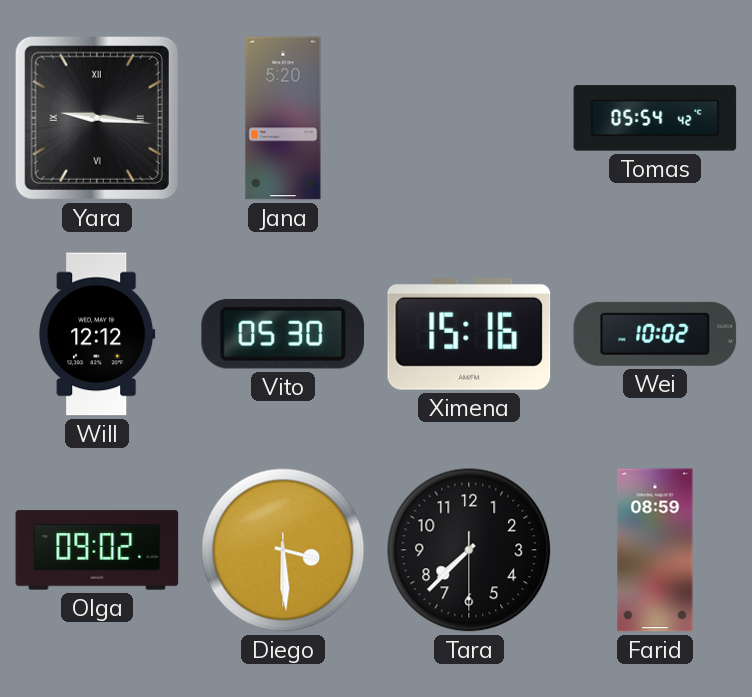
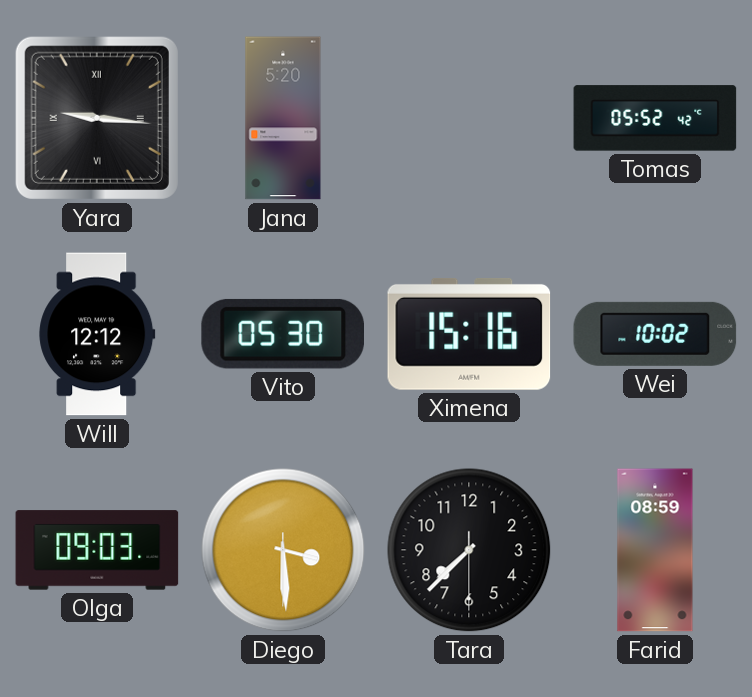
Tomas: 05:54 -> 05:52 (655, 118)
Olga: 09:02 -> 09:03 (97, 550)
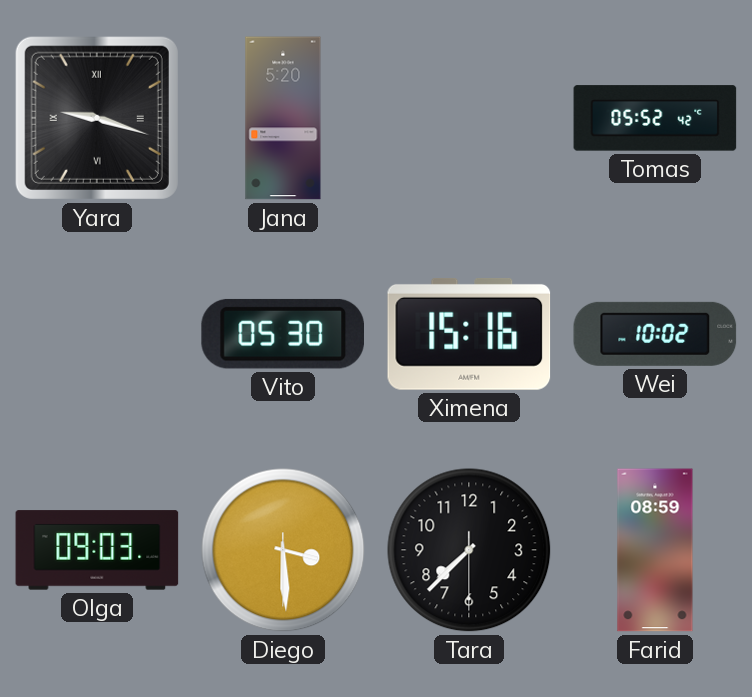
Yara: 9:16 -> 9:18 (97, 118)
Will: 12:12 -> none (97, 334)
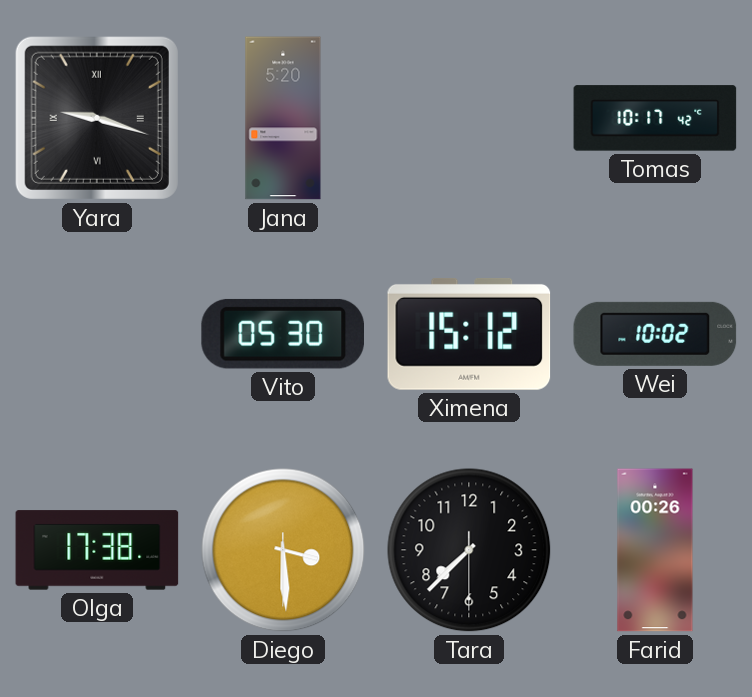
Tomas: 05:52 -> 10:17 (655, 118)
Ximena: 15:16 -> 15:12 (469, 334)
Olga: 09:03 -> 17:38 (97, 550)
Farid: 08:59 -> 00:26 (655, 550)
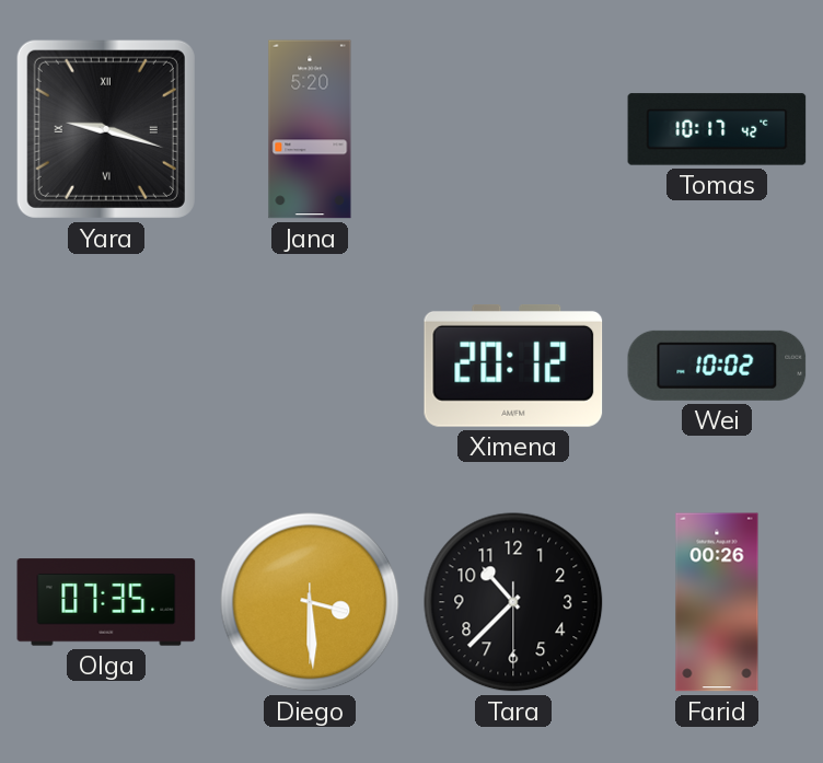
Vito: 05:30 -> none (282, 334)
Ximena: 15:12 -> 20:12 (513, 366)
Olga: 17:38 -> 07:35 (106, 602)
Tara: 7:37 -> 10:37 (513, 602)
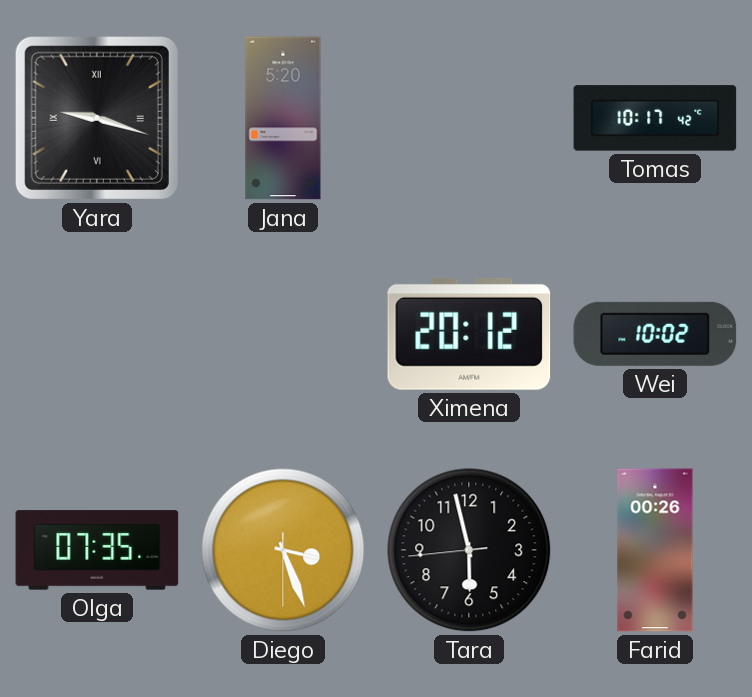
Diego: 3:29 -> 3:26 (283, 550)
Tara: 10:37 -> 5:57 (469, 550)
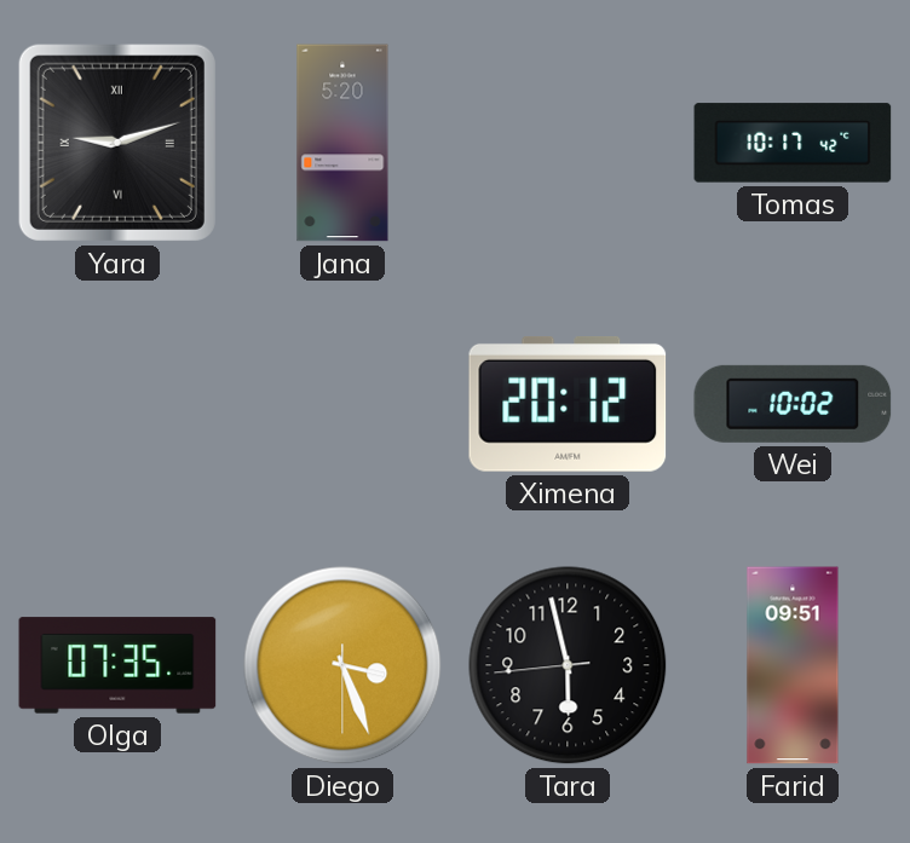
Yara: 9:18 -> 9:12 (117, 143)
Farid: 00:26 -> 09:51 (793, 665)
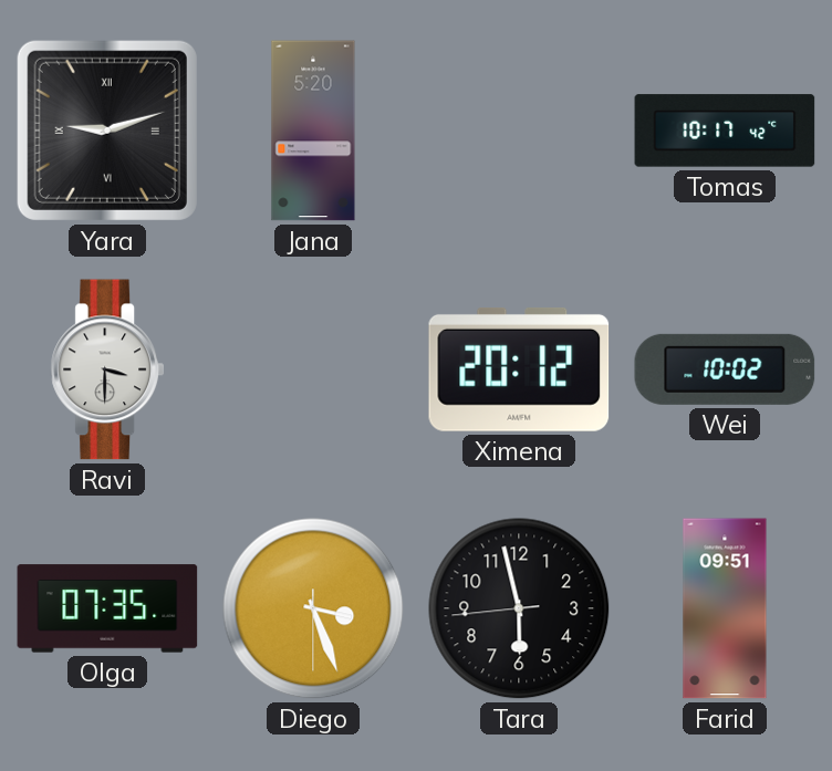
Ravi: none -> 3:30 (107, 369)
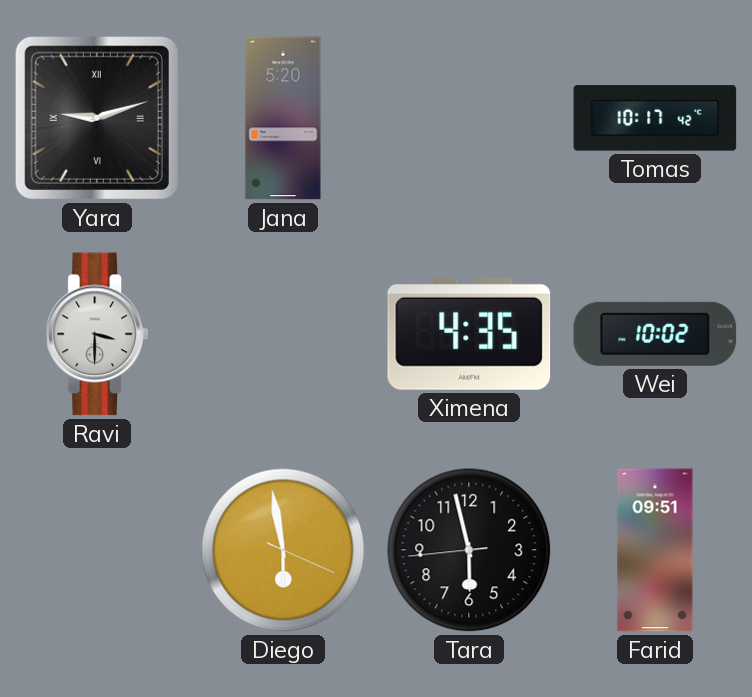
Ximena: 20:12 -> 4:35 (469, 334)
Olga: 07:35 -> none (107, 608)
Diego: 3:26 -> 5:58 (283, 550)
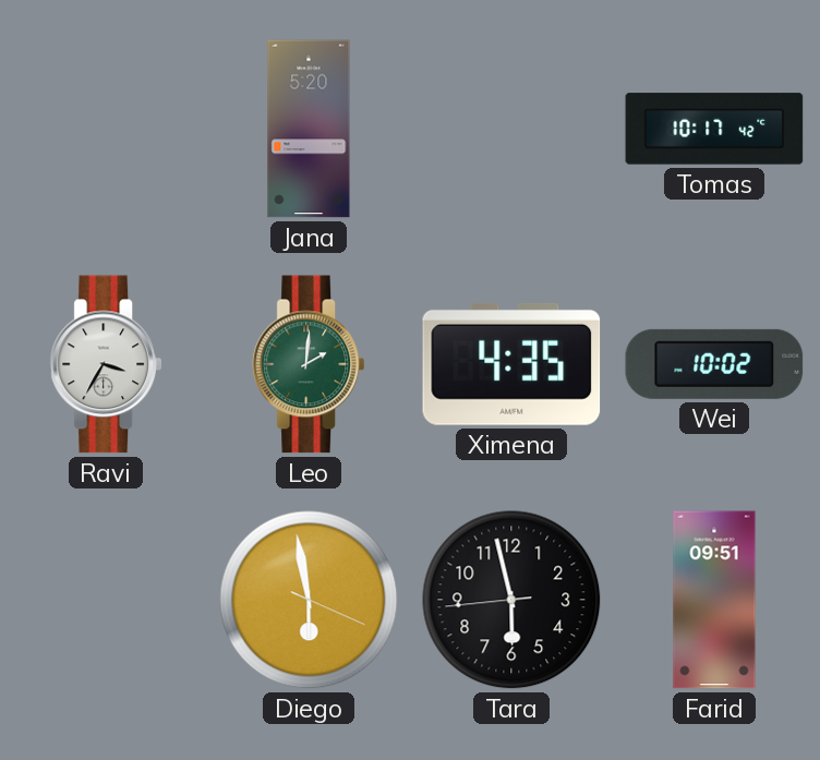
Yara: 9:12 -> none (97, 118)
Ravi: 3:30 -> 3:35 (106, 364)
Leo: none -> 2:01 (309, 364)
